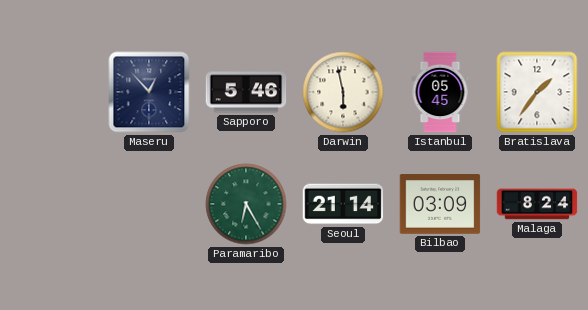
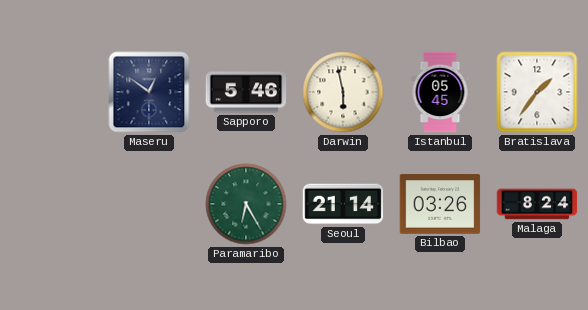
Maseru: 12:53 -> 12:51 (149, 92)
Bilbao: 03:09 -> 03:26 (440, 204)
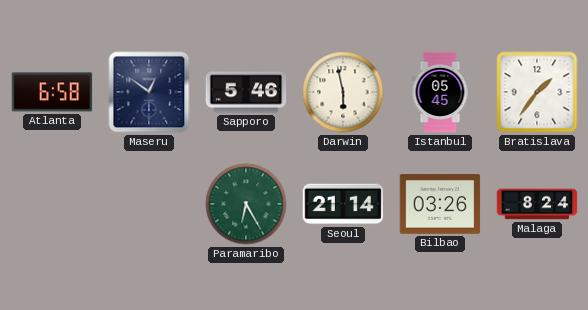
Atlanta: none -> 6:58 (52, 92)
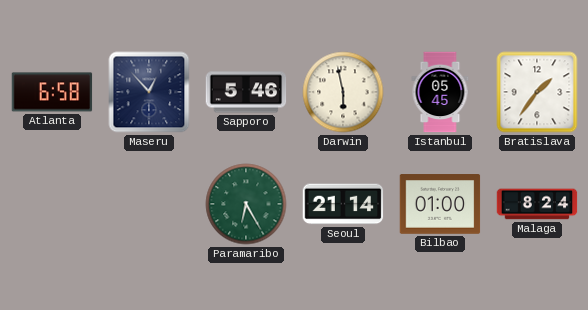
Maseru: 12:51 -> 12:53 (149, 92)
Bilbao: 03:26 -> 01:00 (440, 204)
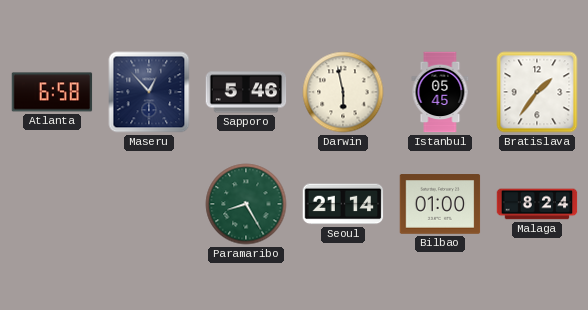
Paramaribo: 6:25 -> 8:25 (246, 204)
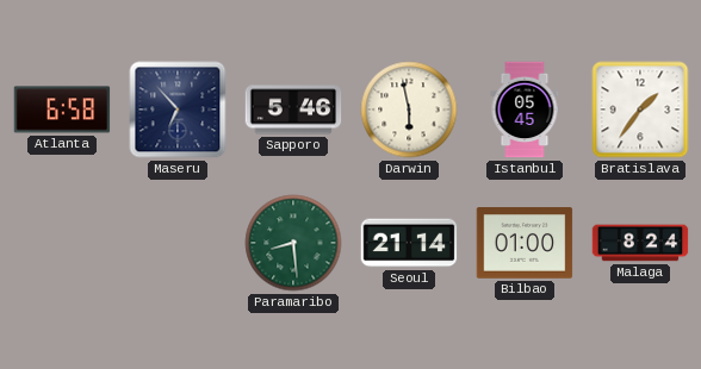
Maseru: 12:53 -> 6:53 (178, 110)
Paramaribo: 8:25 -> 8:29 (293, 243)
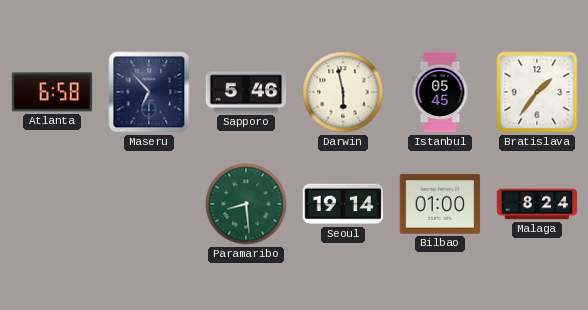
Seoul: 21:14 -> 19:14 (343, 204)
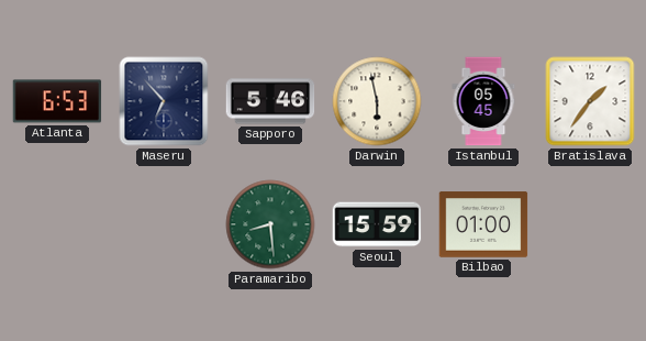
Atlanta: 6:58 -> 6:53 (57, 101)
Seoul: 19:14 -> 15:59 (377, 224)
Malaga: 8:24 -> none (537, 204)
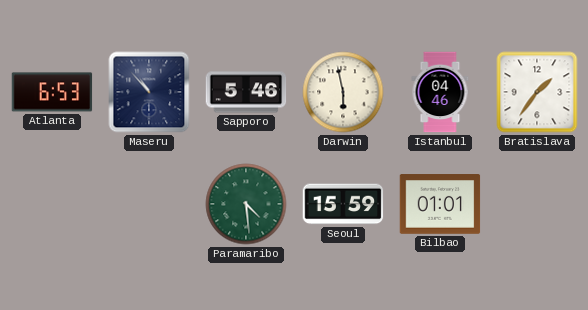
Maseru: 6:53 -> 10:53 (149, 92)
Istanbul: 05:45 -> 04:46 (440, 92)
Paramaribo: 8:29 -> 4:29 (246, 204)
Bilbao: 01:00 -> 01:01 (440, 204)
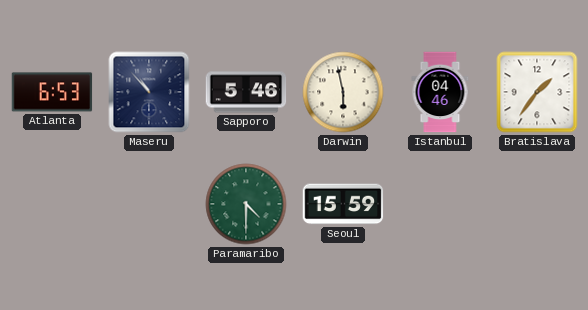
Paramaribo: 4:29 -> 4:30 (246, 204)
Bilbao: 01:01 -> none (440, 204)
